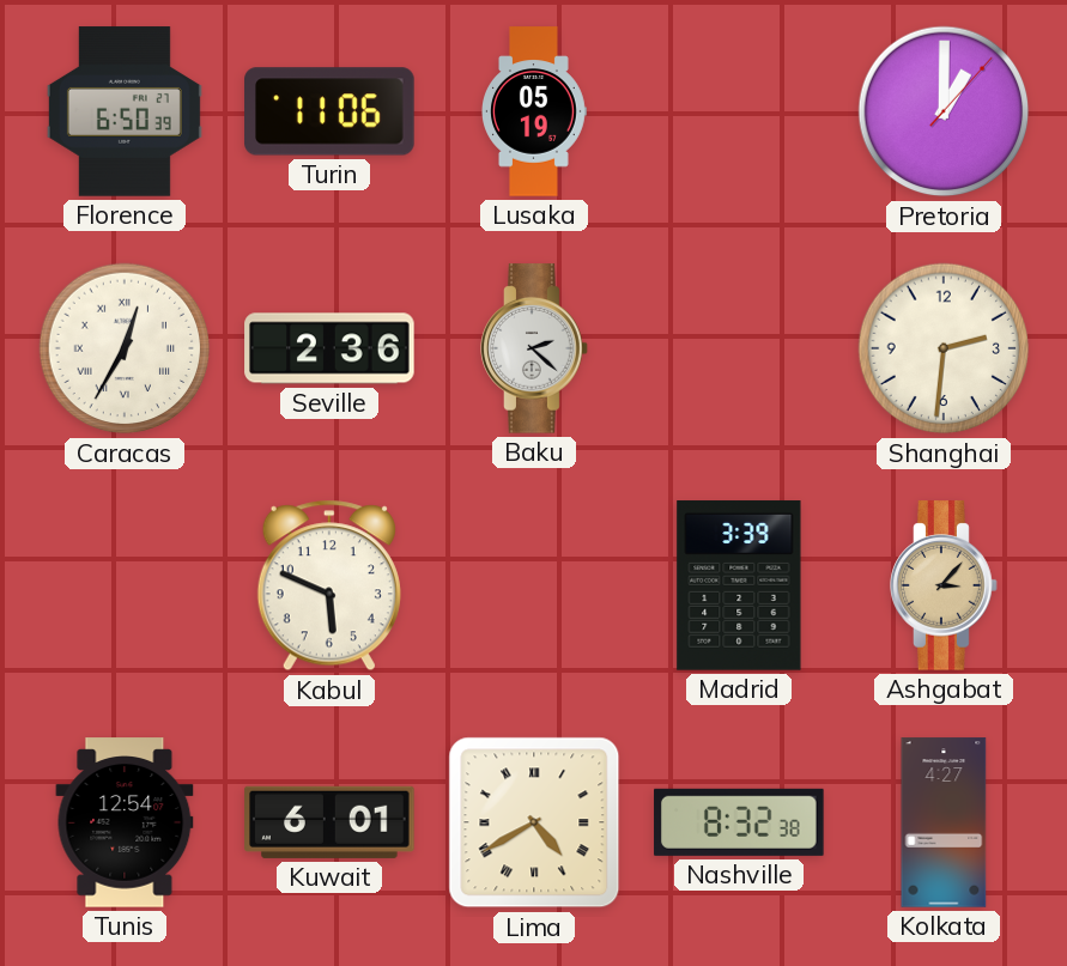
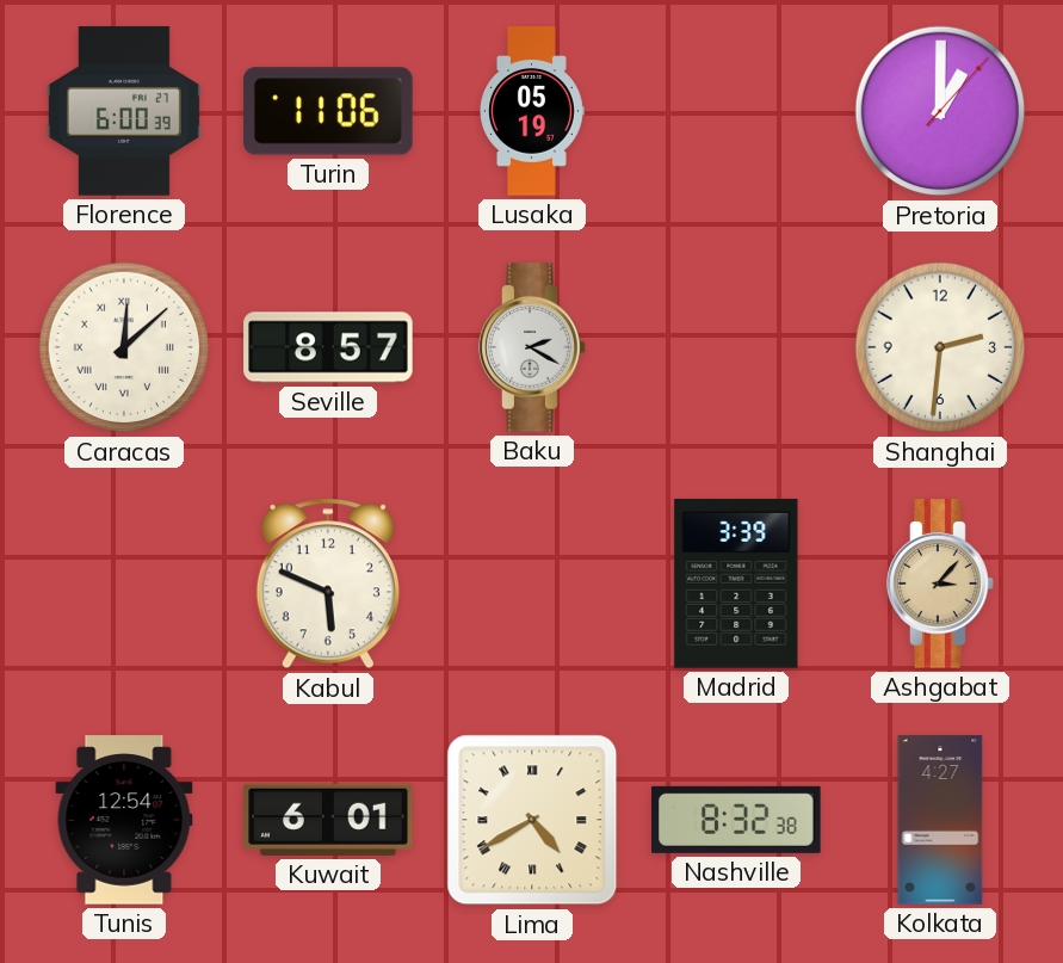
Florence: 6:50 -> 6:00 (124, 111)
Caracas: 12:35 -> 12:08 (124, 347)
Seville: 2:36 -> 8:57 (328, 347)
Baku: 2:22 -> 2:20 (532, 347)
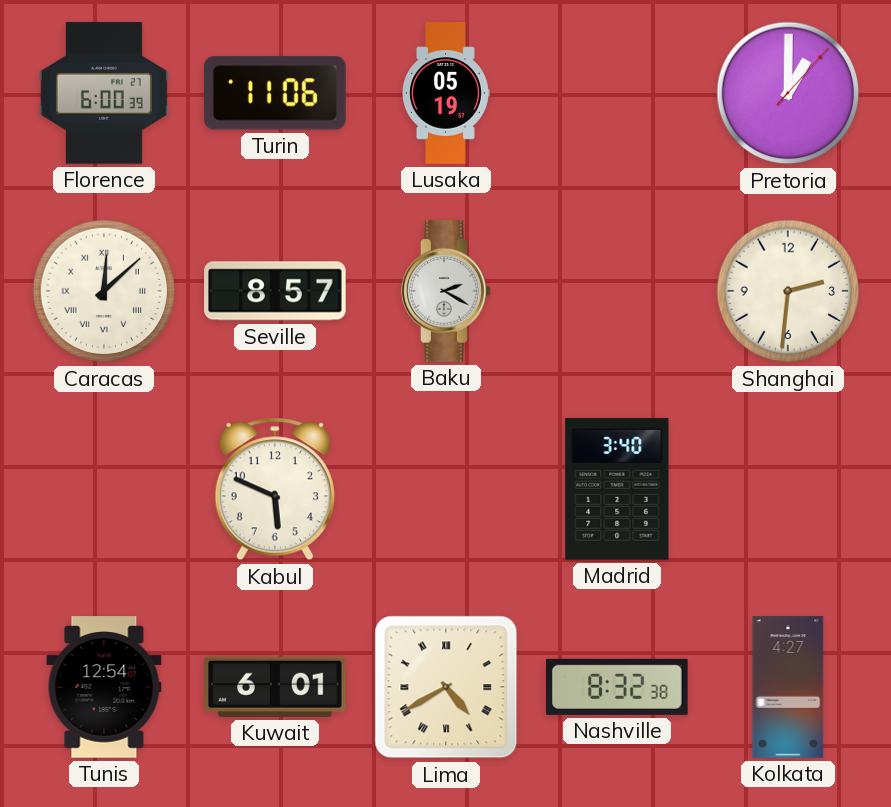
Madrid: 3:39 -> 3:40 (617, 489)
Ashgabat: 3:07 -> none (940, 584)
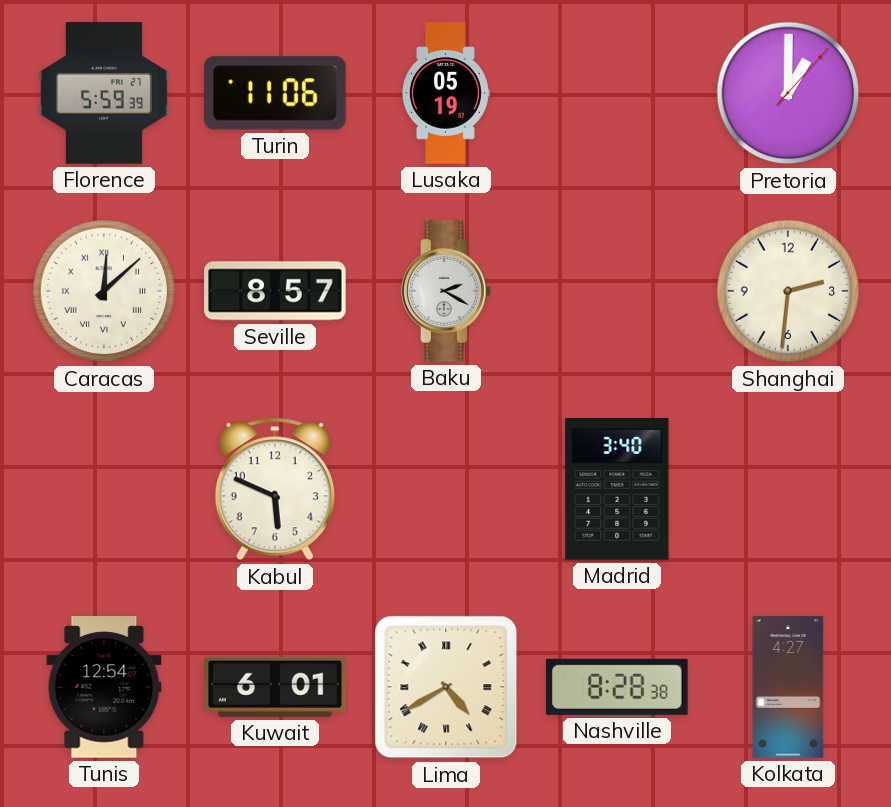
Florence: 6:00 -> 5:59 (104, 93)
Nashville: 8:32 -> 8:28 (617, 687)
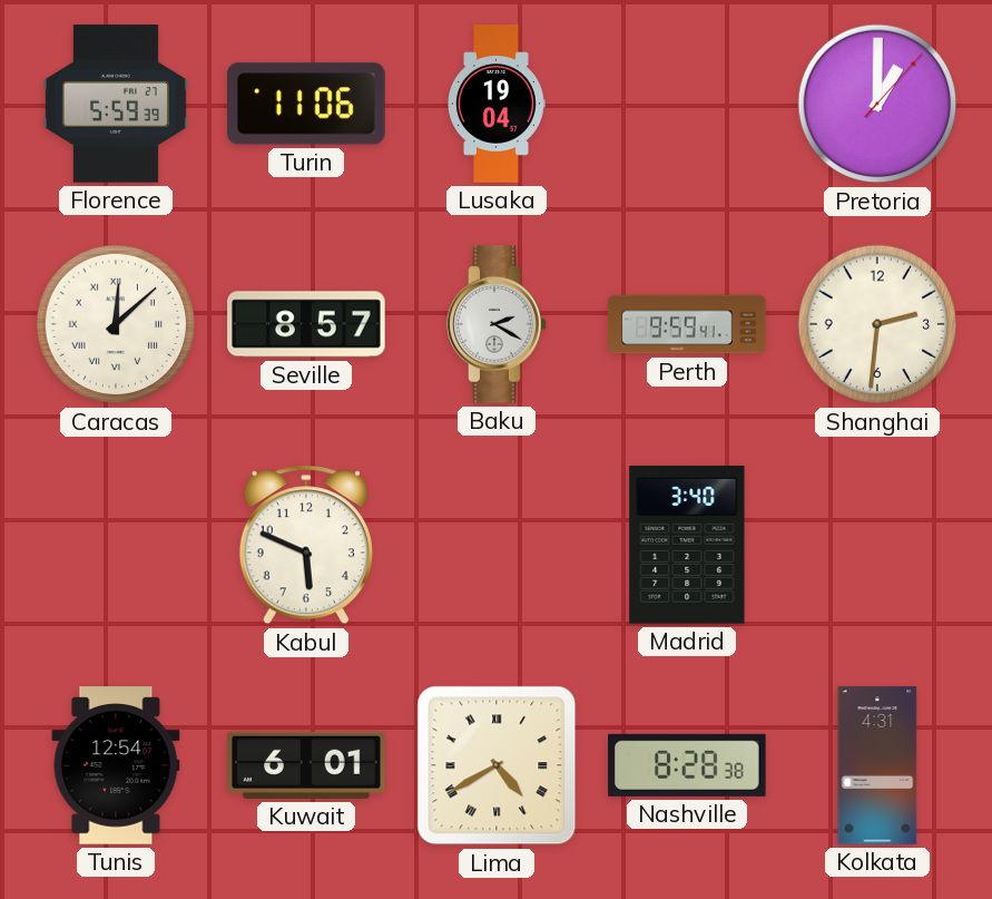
Lusaka: 05:19 -> 19:04 (497, 104)
Perth: none -> 9:59 (687, 324)
Kolkata: 4:27 -> 4:31 (877, 765)
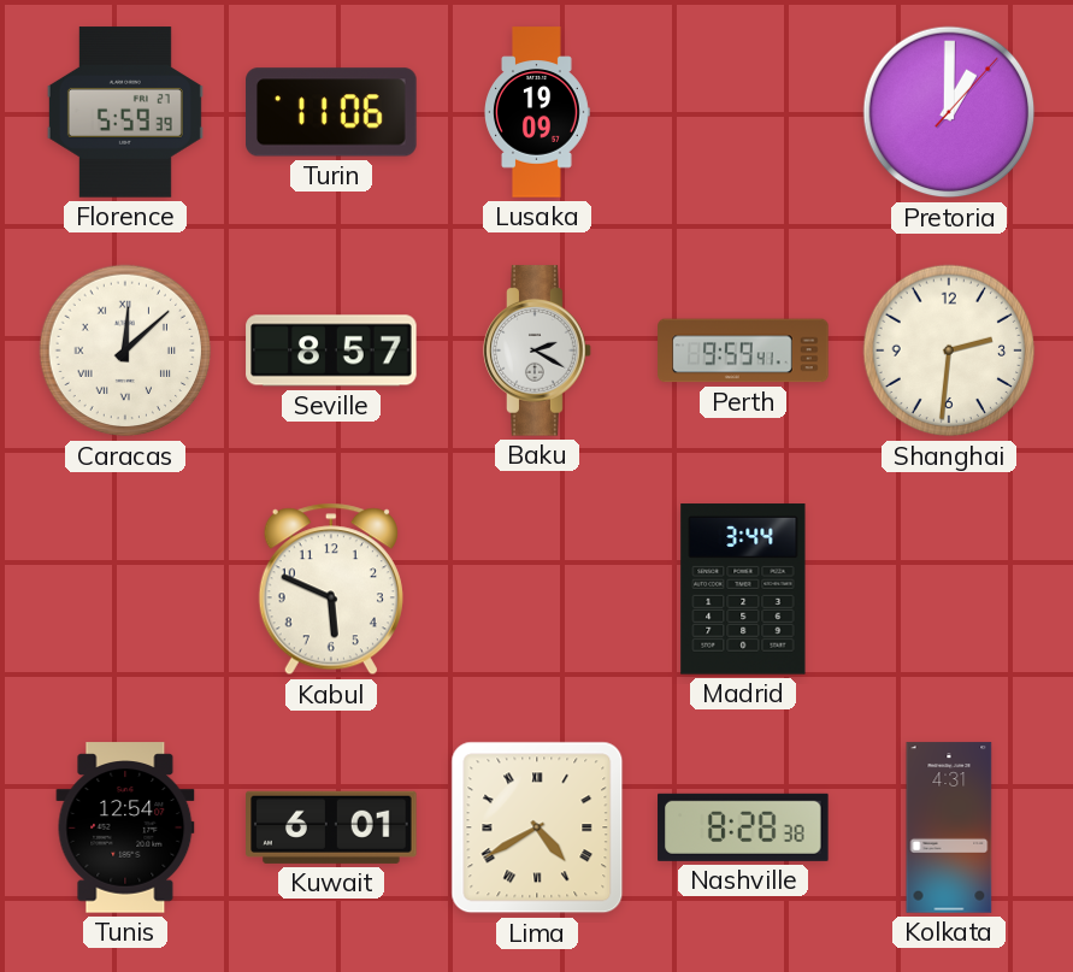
Lusaka: 19:04 -> 19:09 (537, 112)
Madrid: 3:40 -> 3:44 (743, 589)
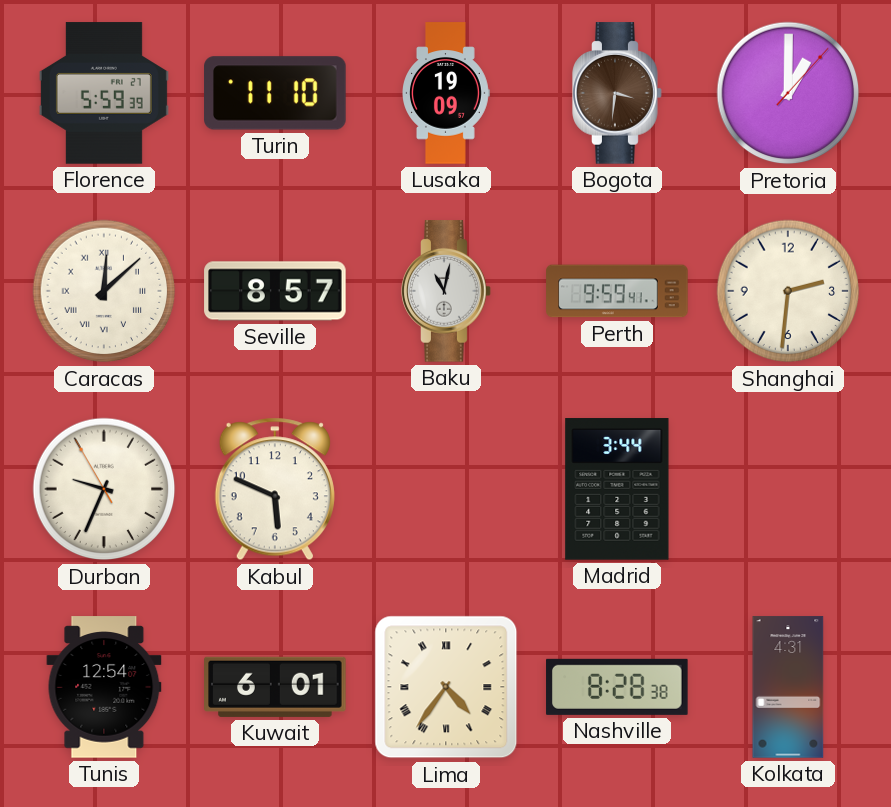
Turin: 11:06 -> 11:10 (275, 93)
Bogota: none -> 3:31 (617, 93)
Baku: 2:20 -> 11:02 (446, 291)
Durban: none -> 9:33 (104, 489)
Lima: 4:40 -> 4:36 (446, 687)
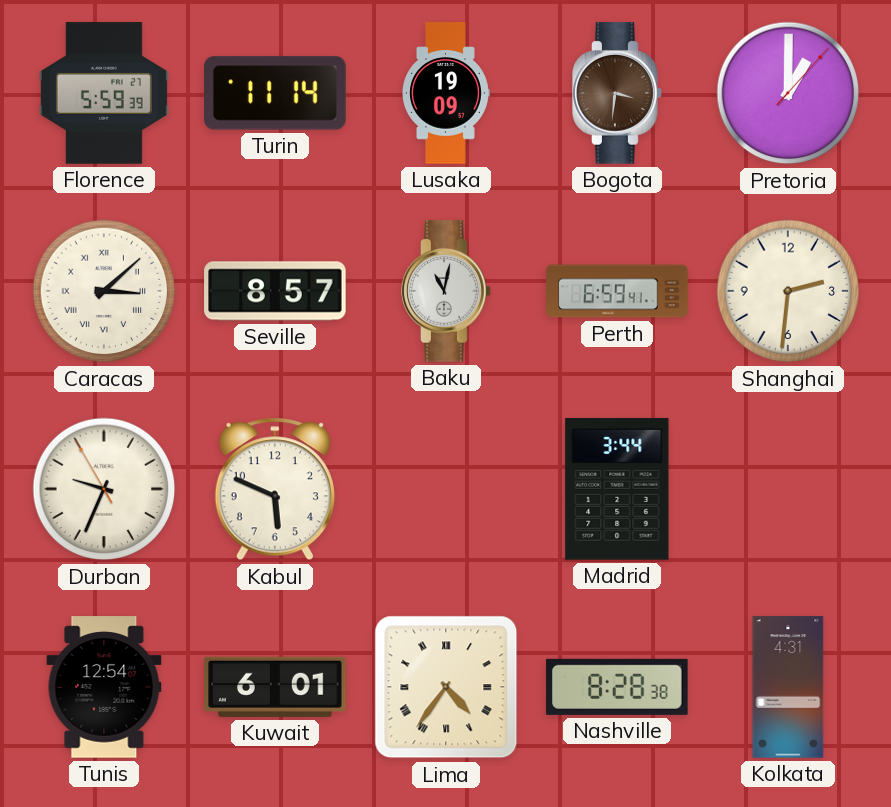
Turin: 11:10 -> 11:14 (275, 93)
Caracas: 12:08 -> 3:08 (104, 291)
Perth: 9:59 -> 6:59 (617, 291)
